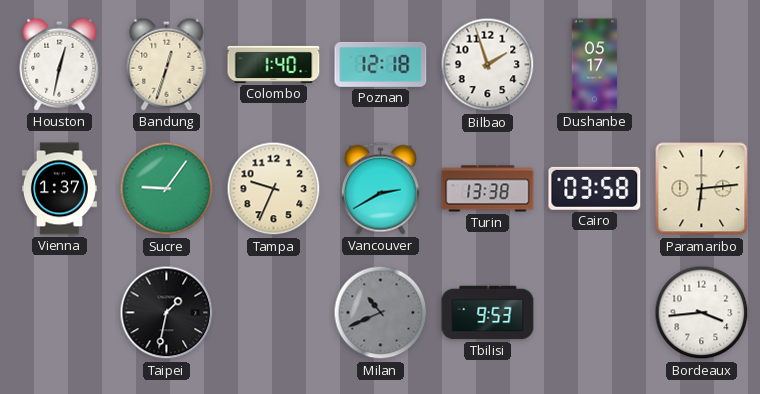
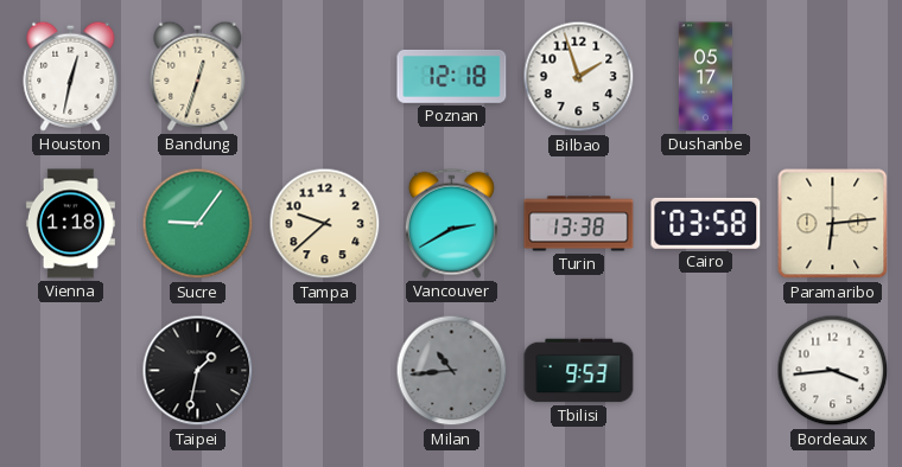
Colombo: 1:40 -> none (274, 64)
Vienna: 1:37 -> 1:18 (70, 224)
Tampa: 9:34 -> 9:38 (325, 224)
Milan: 10:41 -> 10:44 (452, 371)
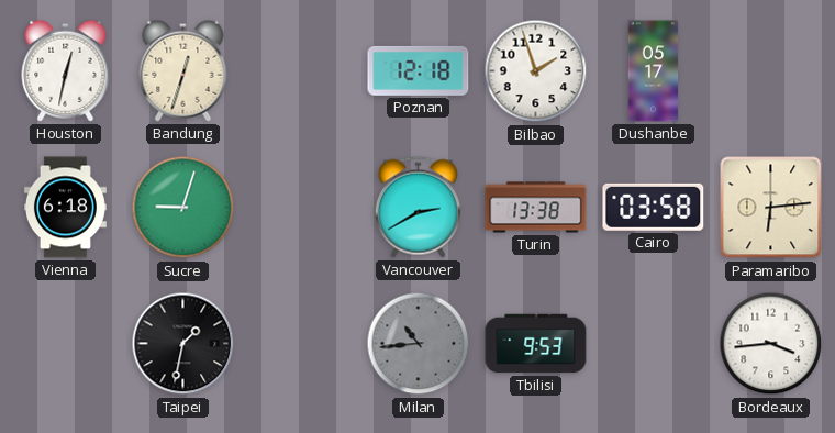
Vienna: 1:18 -> 6:18 (65, 208)
Sucre: 9:06 -> 9:03 (183, 208)
Tampa: 9:38 -> none (325, 224)
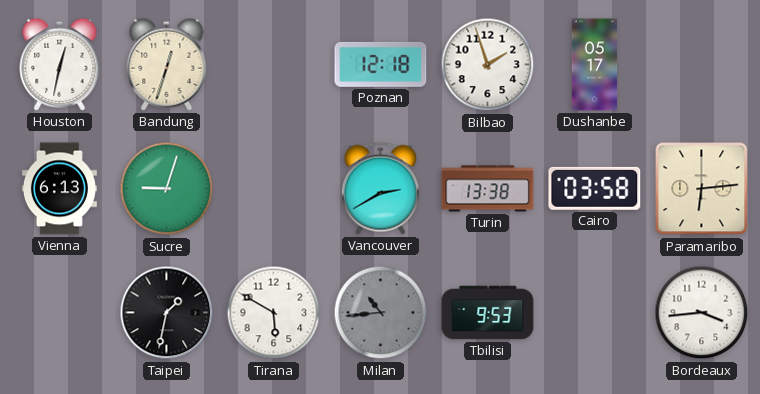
Vienna: 6:18 -> 6:13 (59, 189)
Tirana: none -> 5:50 (274, 313)
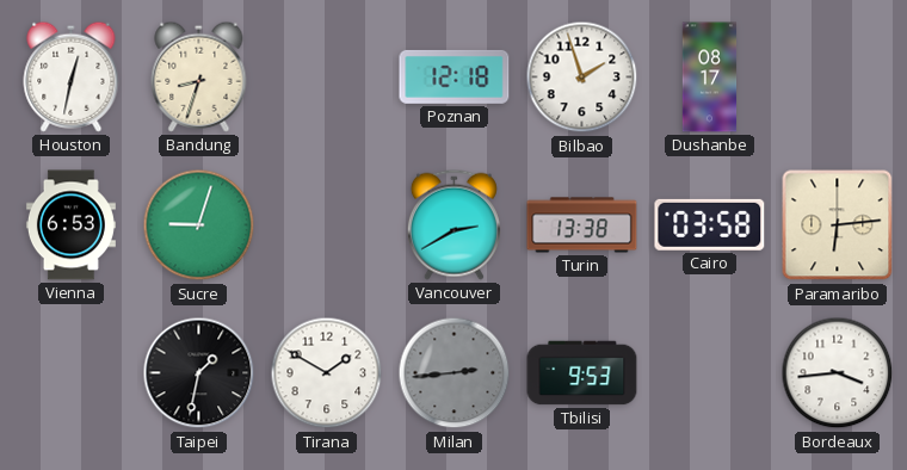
Bandung: 12:33 -> 8:33 (199, 76)
Dushanbe: 05:17 -> 08:17 (710, 78)
Vienna: 6:13 -> 6:53 (70, 225)
Tirana: 5:50 -> 1:50 (327, 373)
Milan: 10:44 -> 2:44 (455, 373)
